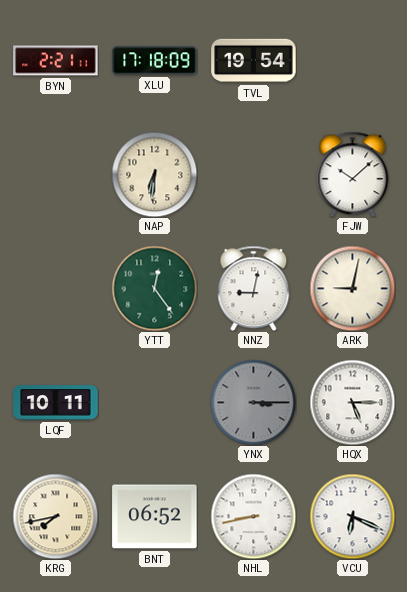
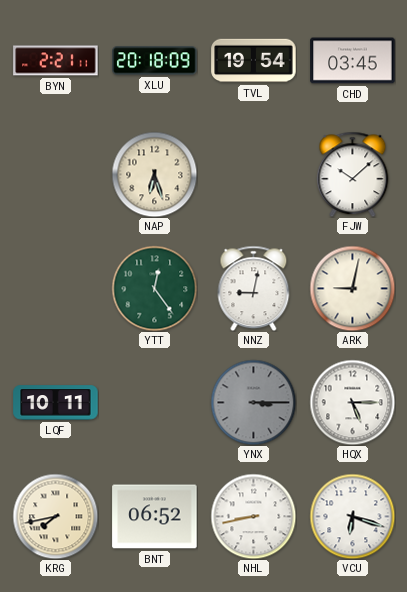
XLU: 17:18 -> 20:18 (155, 61)
CHD: none -> 03:45 (353, 61)
NAP: 6:31 -> 6:27 (154, 174)
VCU: 6:19 -> 6:18 (352, 516)
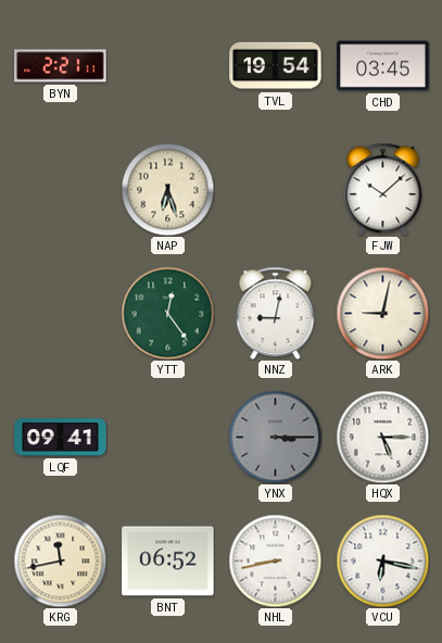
XLU: 20:18 -> none (155, 61)
LQF: 10:11 -> 09:41 (61, 438)
KRG: 7:43 -> 11:43 (60, 560)
VCU: 6:18 -> 6:17 (382, 560)
